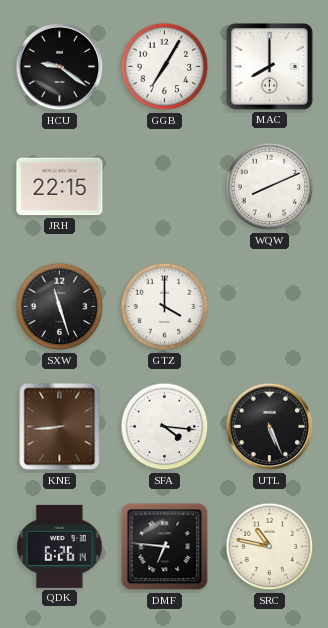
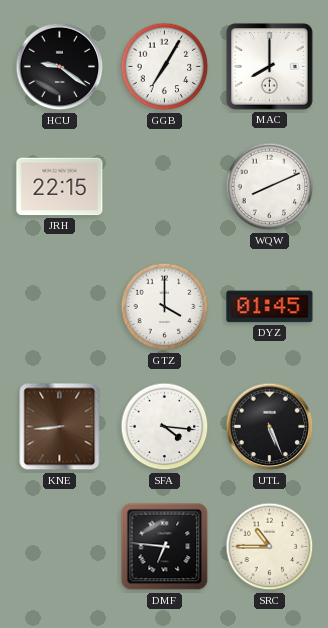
SXW: 11:27 -> none (60, 307)
DYZ: none -> 01:45 (270, 307)
QDK: 6:26 -> none (60, 546)
SRC: 10:47 -> 10:45 (270, 547)
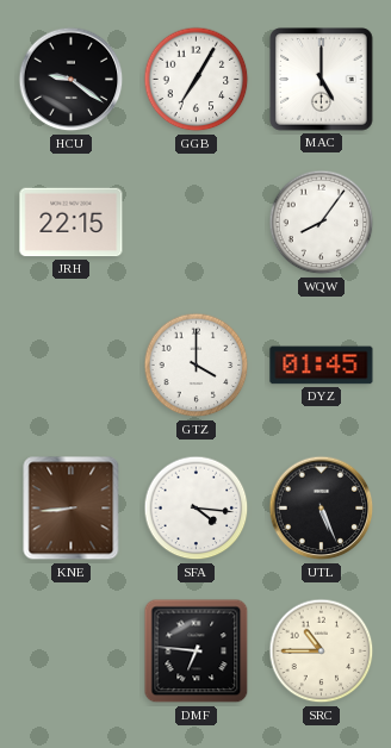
MAC: 8:00 -> 5:00 (322, 80)
WQW: 8:11 -> 8:06 (322, 223)
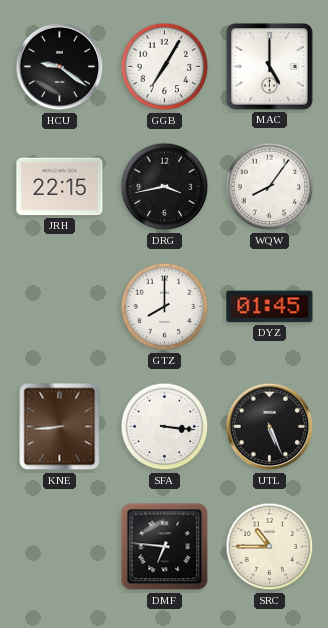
DRG: none -> 3:43 (165, 187)
GTZ: 4:00 -> 8:00 (165, 307)
SFA: 4:16 -> 3:16 (165, 427)
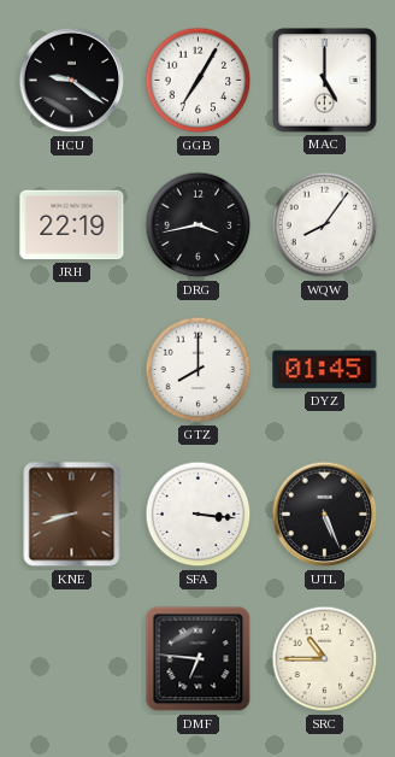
JRH: 22:15 -> 22:19 (72, 225)
KNE: 8:44 -> 8:42 (72, 515)
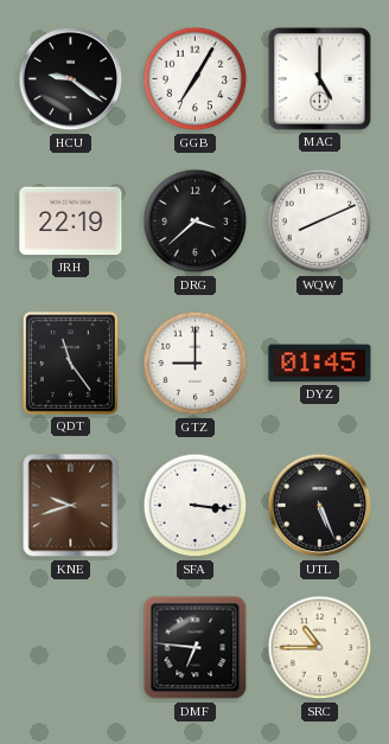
DRG: 3:43 -> 3:38 (196, 222)
WQW: 8:06 -> 8:11 (320, 222)
QDT: none -> 11:24 (70, 363)
GTZ: 8:00 -> 9:00 (196, 364)
KNE: 8:42 -> 9:42 (71, 506)
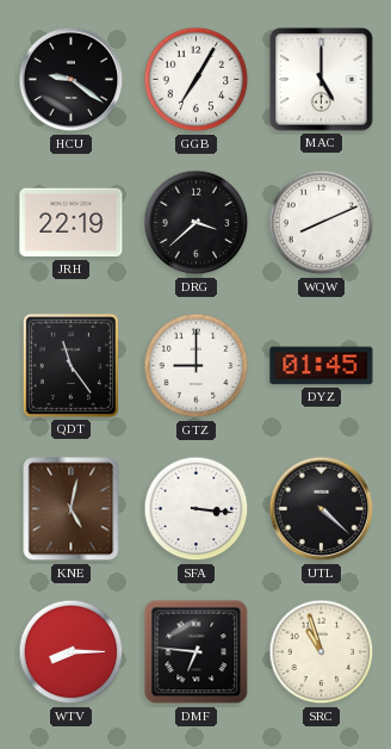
KNE: 9:42 -> 5:02 (72, 509)
UTL: 5:26 -> 4:22 (322, 509)
WTV: none -> 8:15 (72, 652)
SRC: 10:45 -> 10:57 (322, 652)
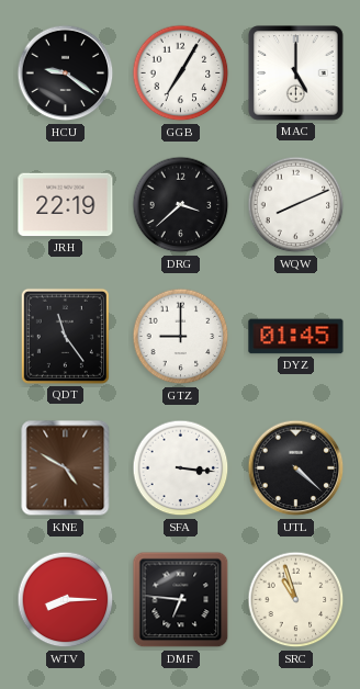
KNE: 5:02 -> 4:50 (66, 468)
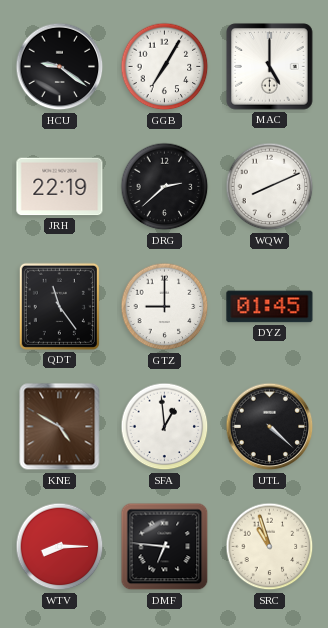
DRG: 3:38 -> 2:38 (165, 187)
SFA: 3:16 -> 12:59 (165, 427)
